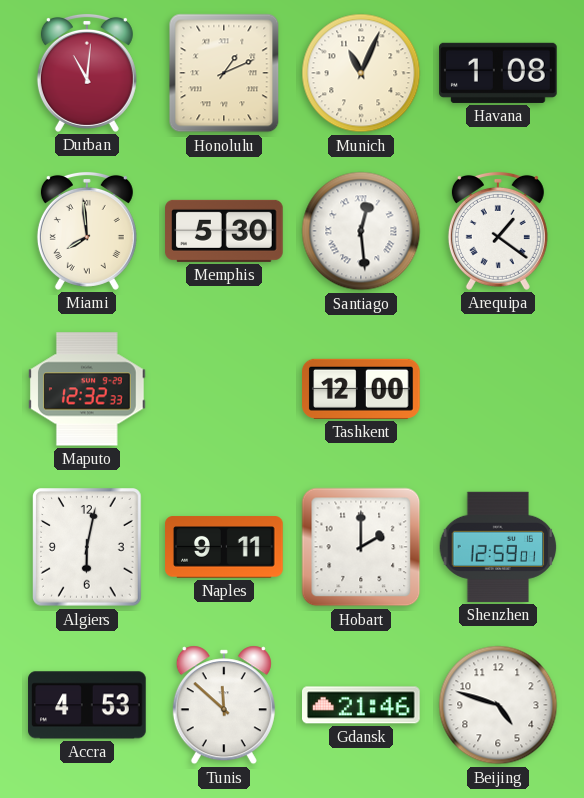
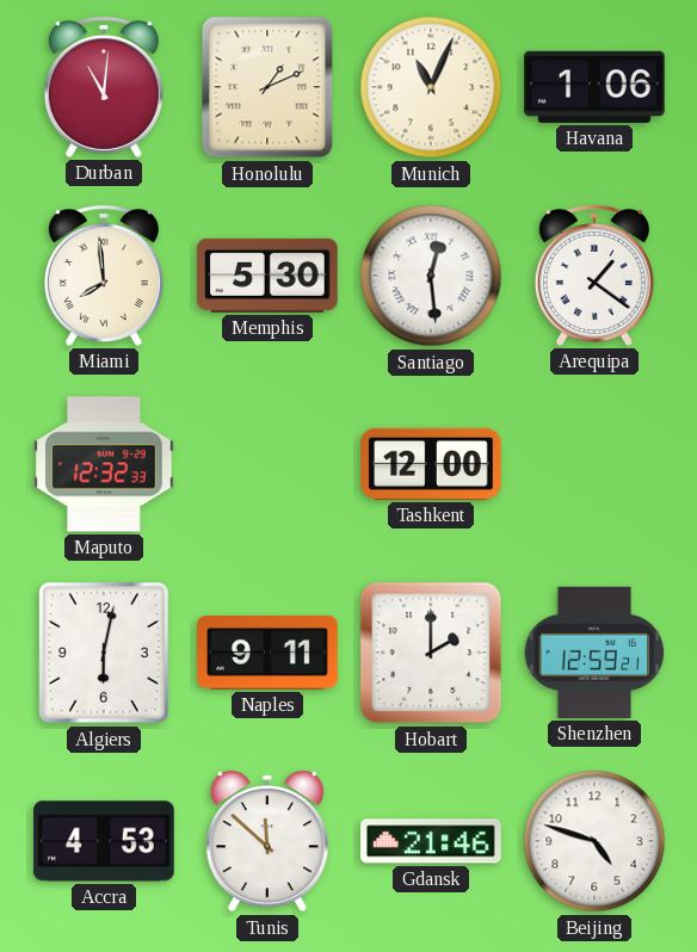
Havana: 1:08 -> 1:06 (594, 87)
Shenzhen: 12:59:01 -> 12:59:21 (594, 653)
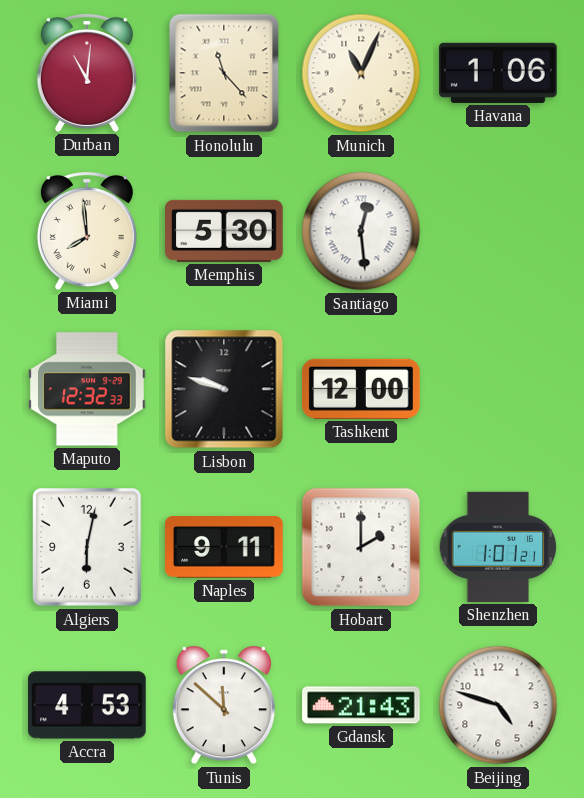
Honolulu: 1:11 -> 11:23 (224, 73)
Arequipa: 1:21 -> none (594, 276)
Lisbon: none -> 9:48 (224, 389)
Shenzhen: 12:59 -> 1:01 (498, 547)
Gdansk: 21:46 -> 21:43 (362, 705)
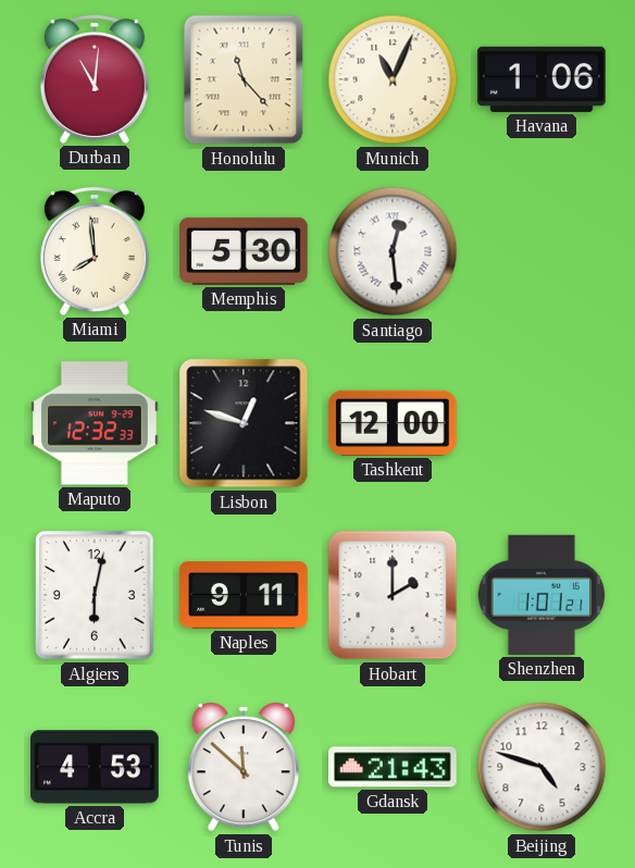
Lisbon: 9:48 -> 12:48 (244, 423)
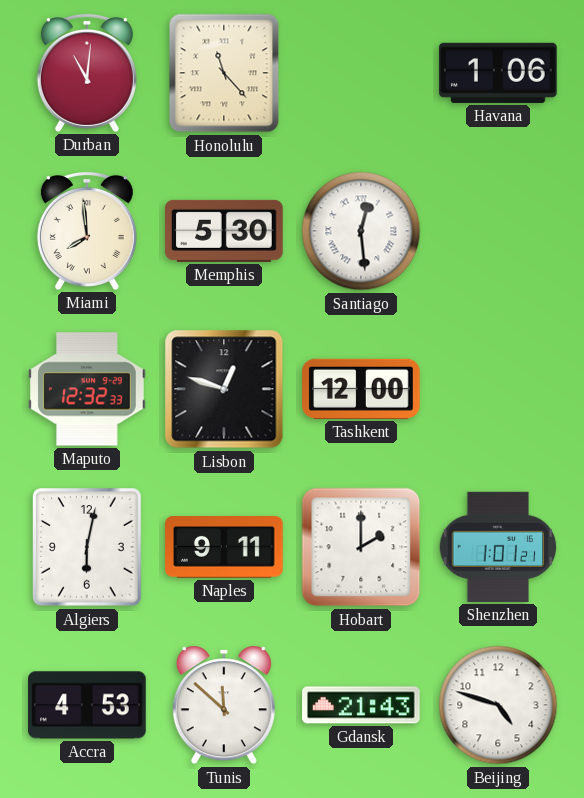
Munich: 11:04 -> none (393, 79)
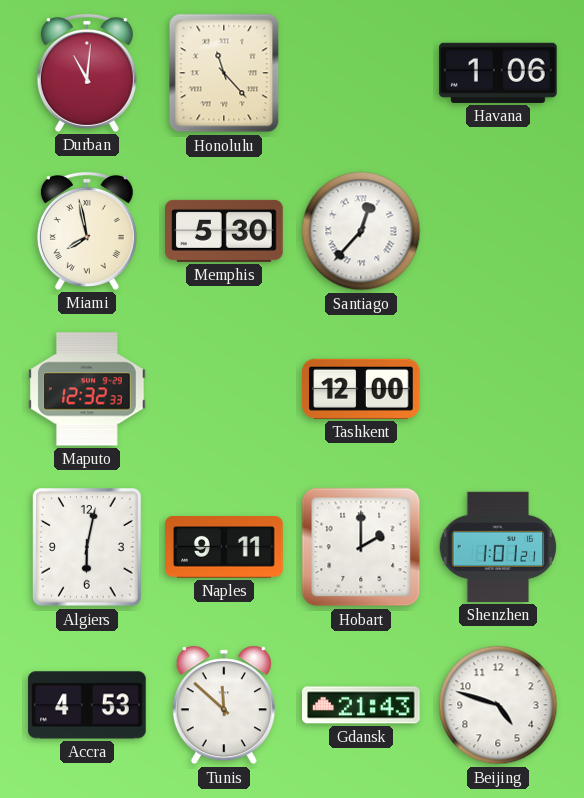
Miami: 7:59 -> 7:58 (87, 231)
Santiago: 12:29 -> 12:37 (361, 231)
Lisbon: 12:48 -> none (224, 389)
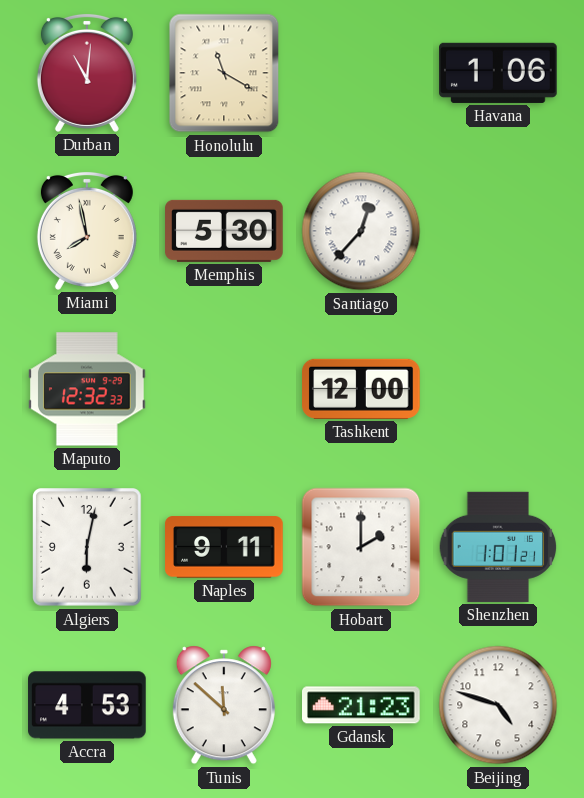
Honolulu: 11:23 -> 11:20 (224, 73)
Gdansk: 21:43 -> 21:23 (362, 705)
